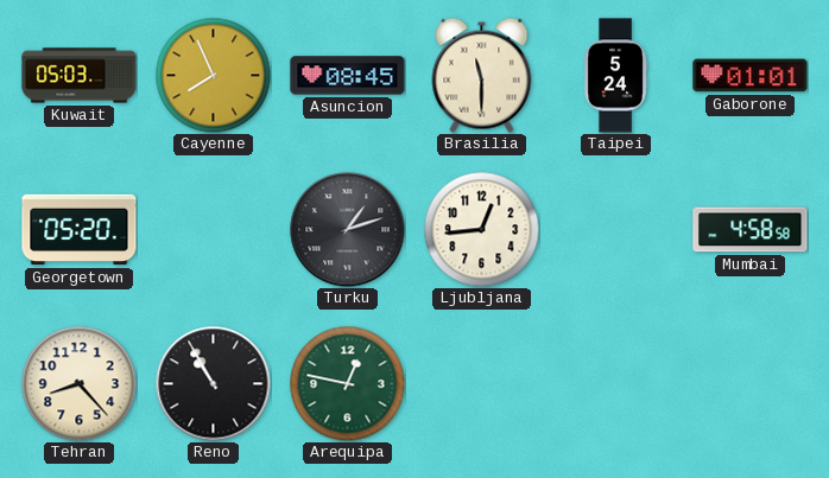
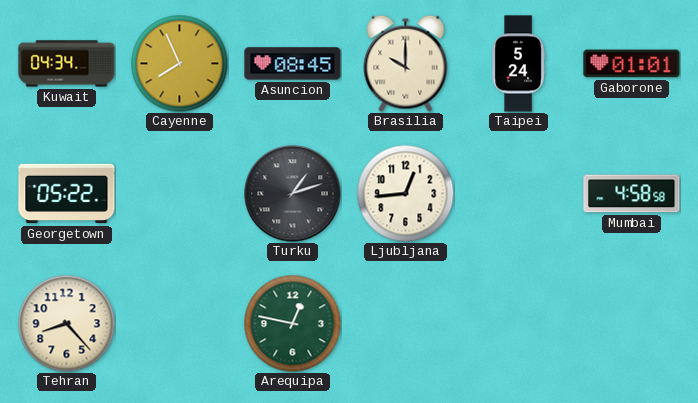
Kuwait: 05:03 -> 04:34 (67, 64)
Brasilia: 11:30 -> 10:00 (406, 63)
Georgetown: 05:20 -> 05:22 (67, 194)
Reno: 10:55 -> none (214, 384)
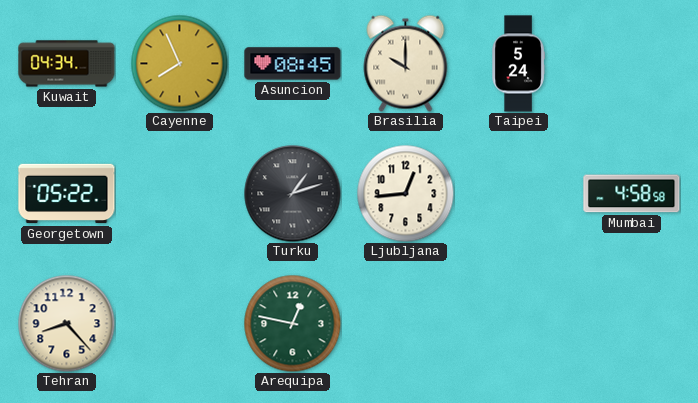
Gaborone: 01:01 -> none (632, 64)
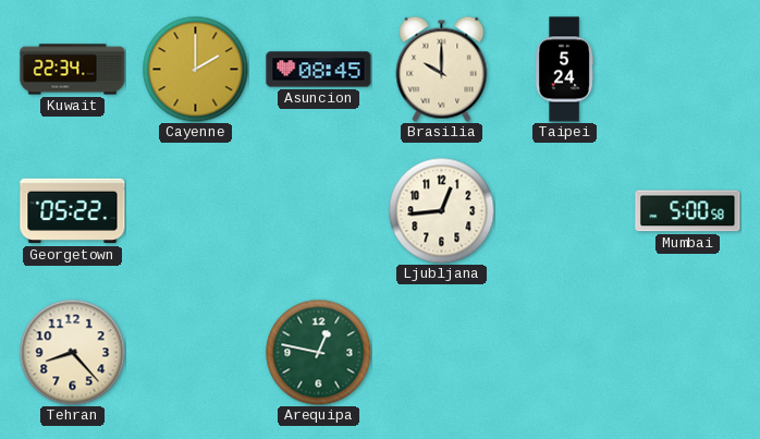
Kuwait: 04:34 -> 22:34 (73, 70)
Cayenne: 7:56 -> 2:00 (195, 69)
Turku: 1:12 -> none (293, 194)
Mumbai: 4:58 -> 5:00 (688, 211)
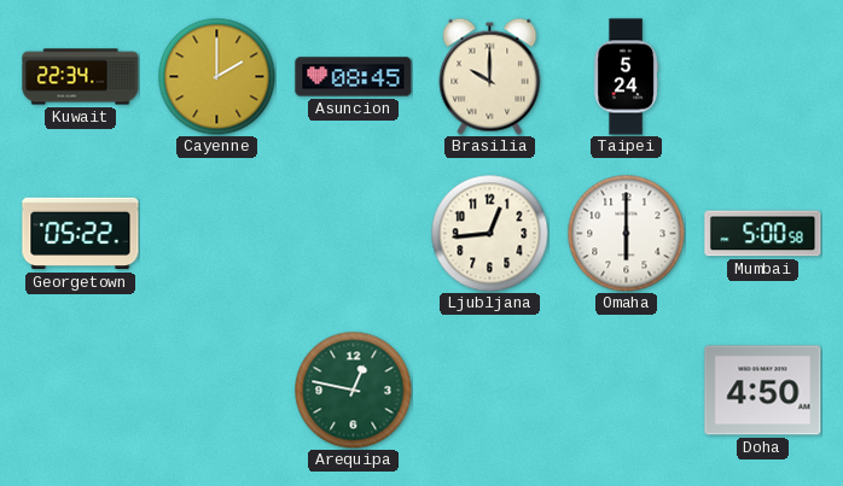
Omaha: none -> 6:00 (626, 233)
Tehran: 8:23 -> none (72, 352)
Doha: none -> 4:50 (763, 391)
